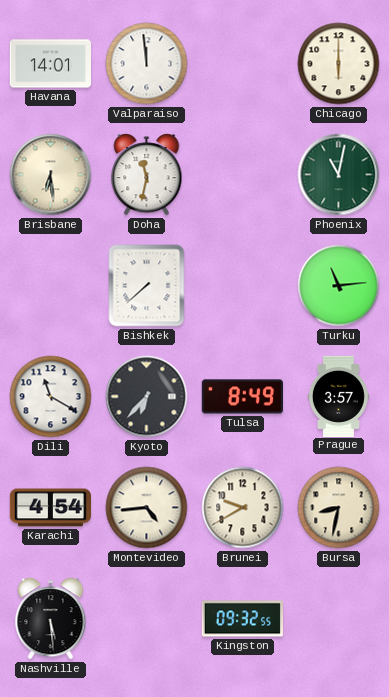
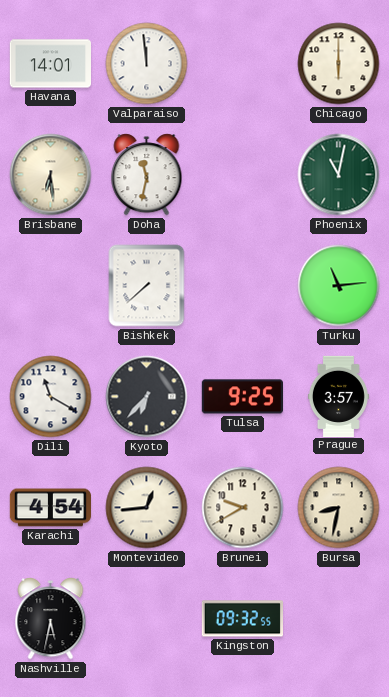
Tulsa: 8:49 -> 9:25 (242, 397)
Montevideo: 4:44 -> 12:44 (147, 508)
Nashville: 5:29 -> 5:32 (51, 619)
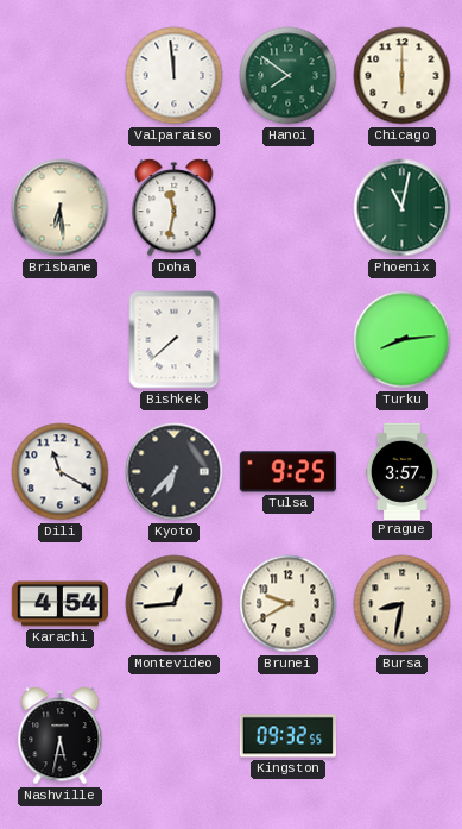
Havana: 14:01 -> none (50, 64)
Hanoi: none -> 7:51 (289, 76)
Turku: 11:14 -> 8:14 (403, 340)
